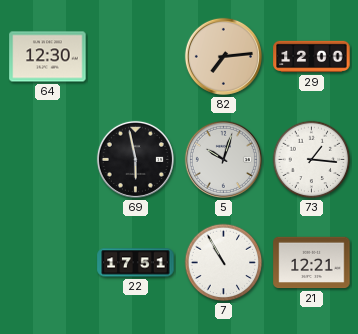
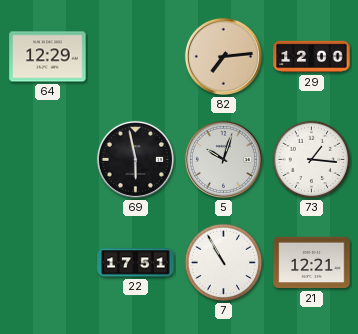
64: 12:30 -> 12:29 (48, 57)
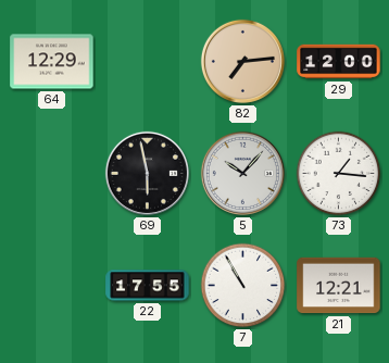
5: 10:03 -> 10:07 (242, 173)
22: 17:51 -> 17:55 (148, 286)
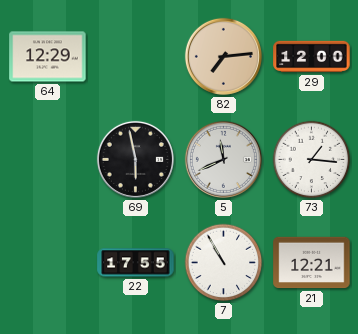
5: 10:07 -> 11:41 (223, 159)
